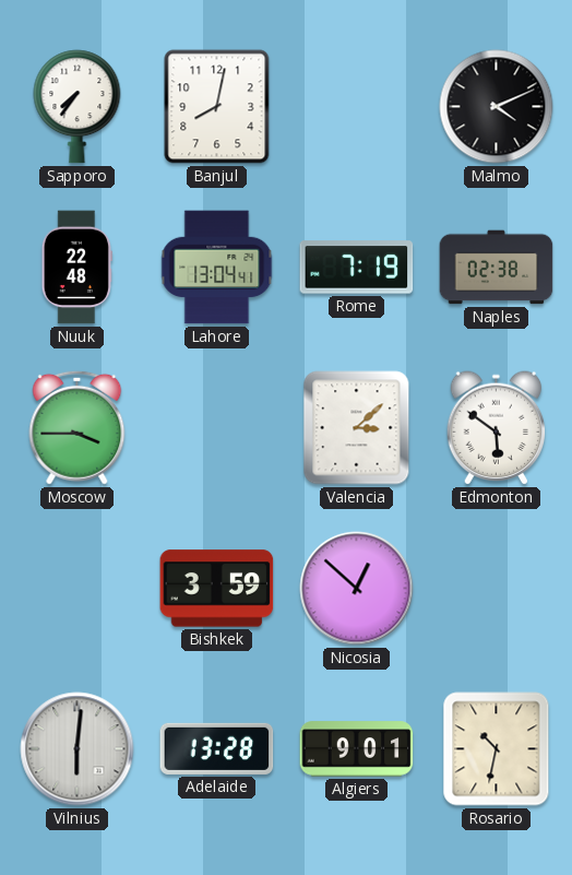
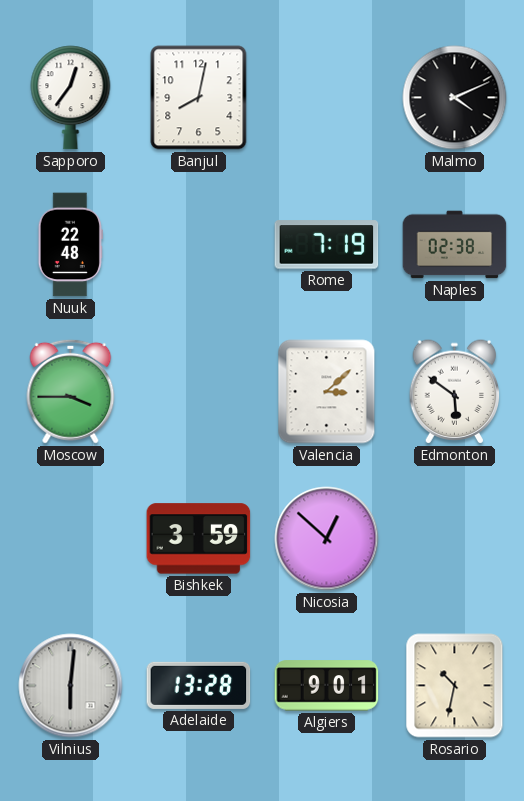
Sapporo: 7:36 -> 12:36 (71, 98)
Lahore: 13:04 -> none (217, 268)
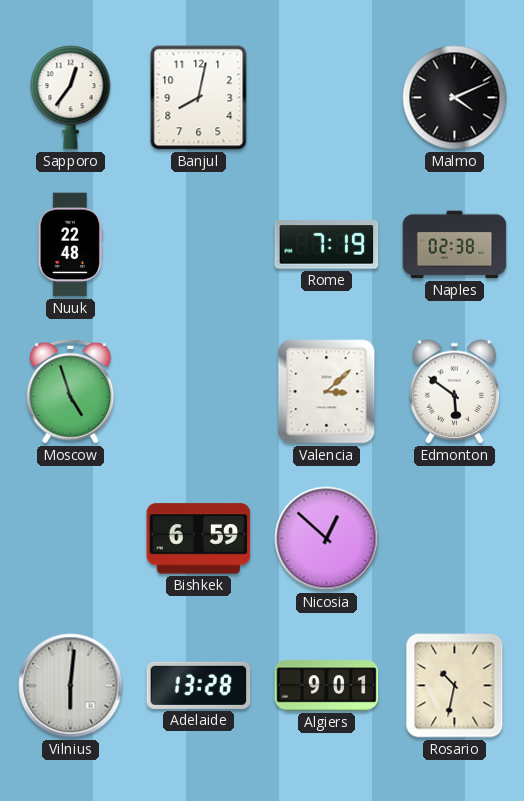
Moscow: 3:45 -> 4:57 (71, 391)
Bishkek: 3:59 -> 6:59 (199, 539)
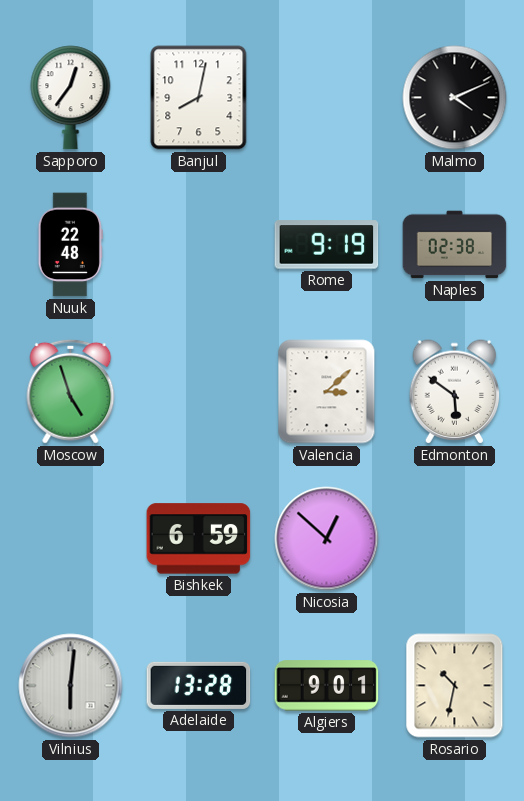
Rome: 7:19 -> 9:19 (327, 245)
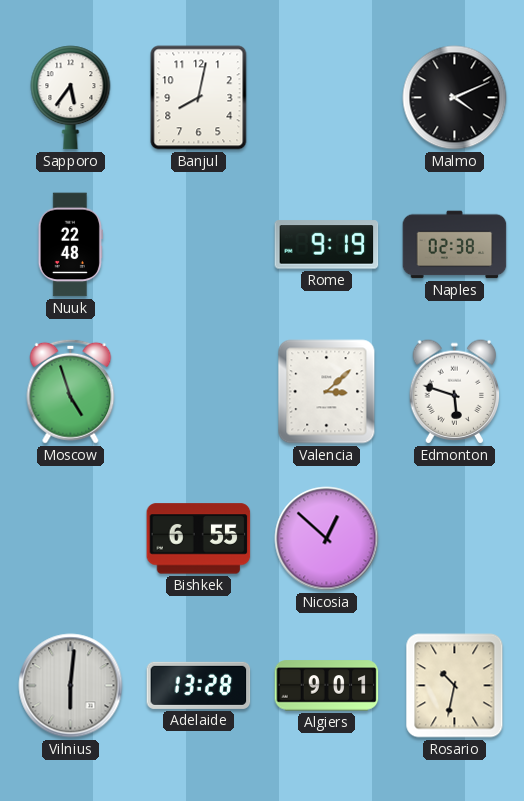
Sapporo: 12:36 -> 5:36 (71, 98)
Edmonton: 5:51 -> 5:48 (455, 392)
Bishkek: 6:59 -> 6:55 (199, 539)
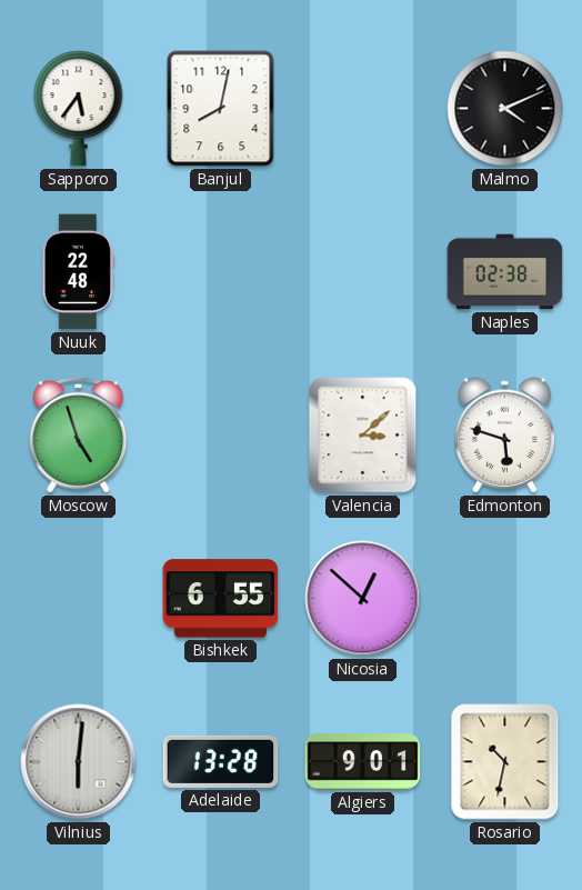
Rome: 9:19 -> none (327, 245)
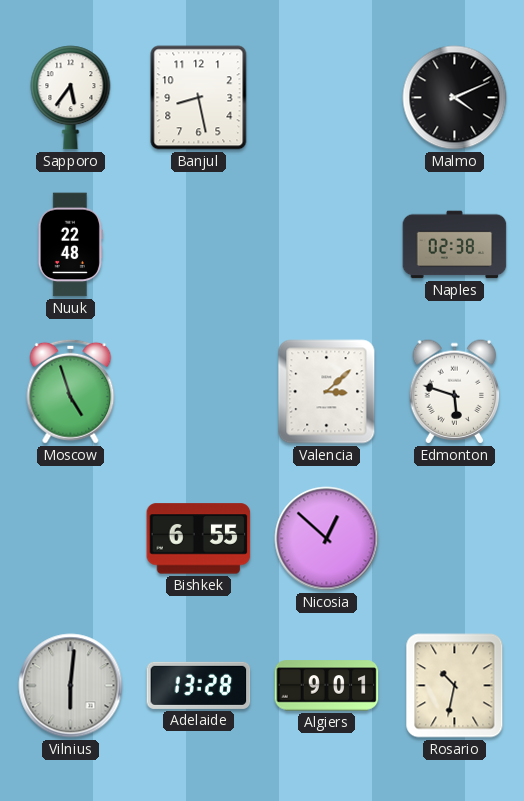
Banjul: 8:02 -> 8:28 (199, 98)
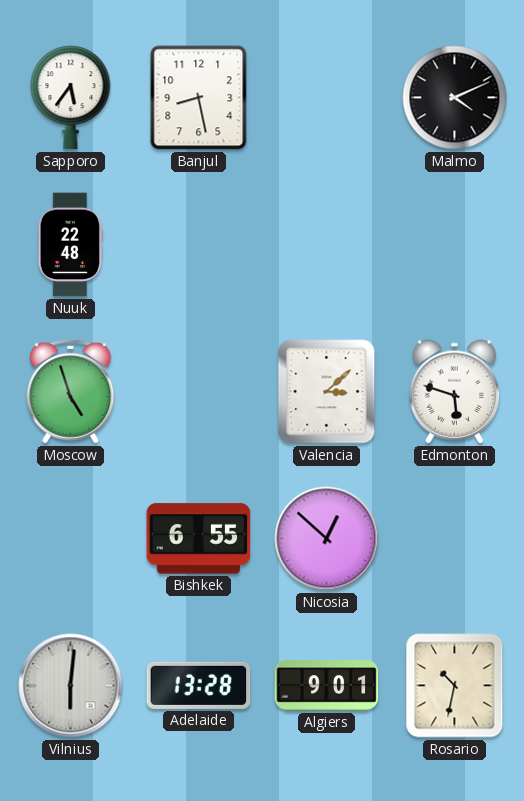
Naples: 02:38 -> none (455, 245)
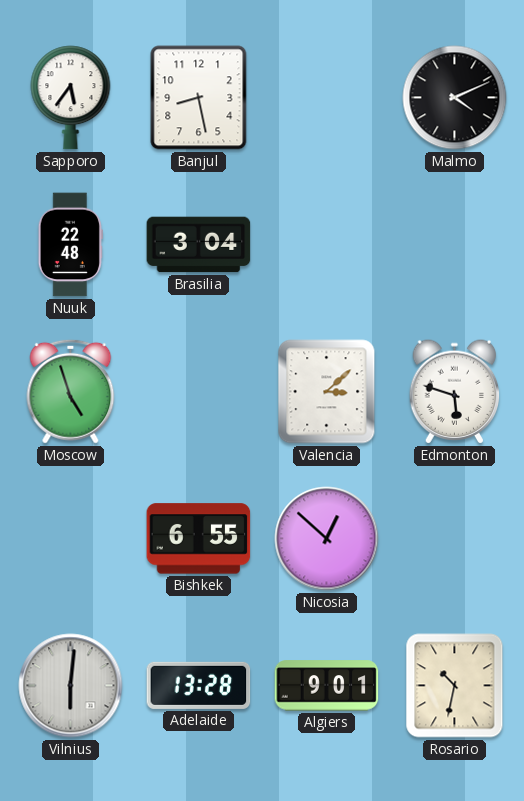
Brasilia: none -> 3:04 (199, 245)
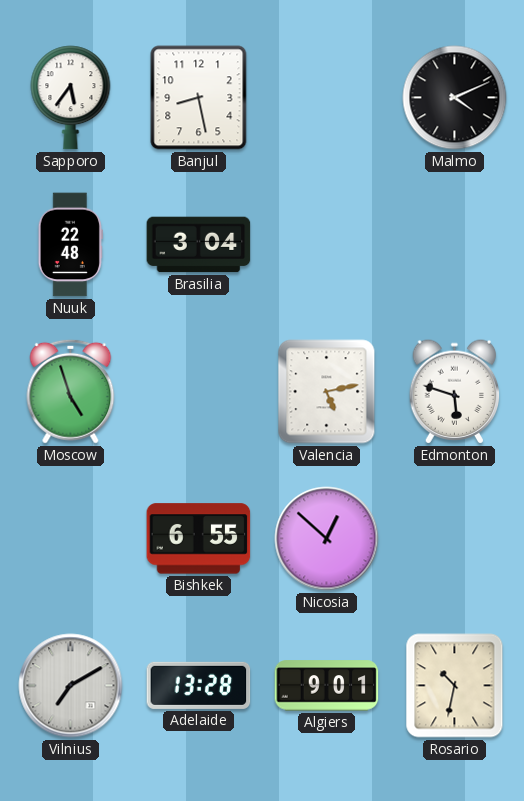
Valencia: 3:08 -> 5:13 (327, 392)
Vilnius: 6:01 -> 7:10 (71, 686)
